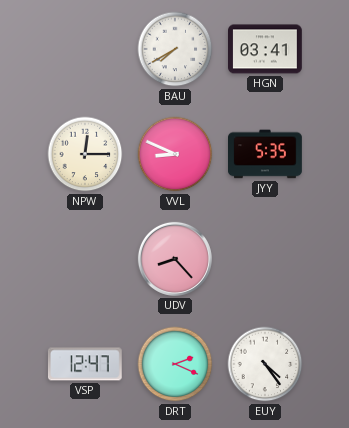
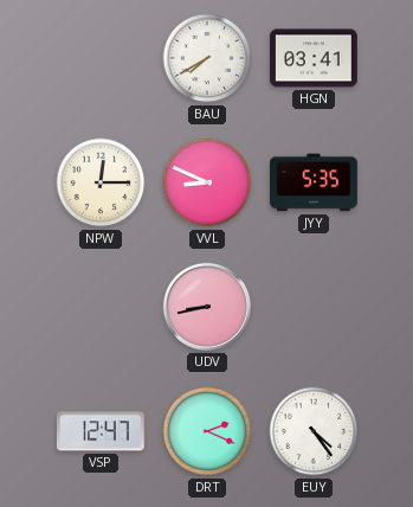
UDV: 8:23 -> 8:43 (207, 307)
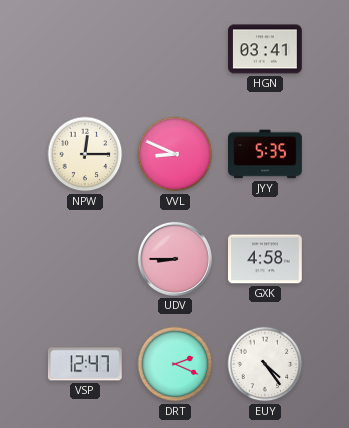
BAU: 7:40 -> none (207, 58)
UDV: 8:43 -> 8:45 (175, 259)
GXK: none -> 4:58 (266, 259)
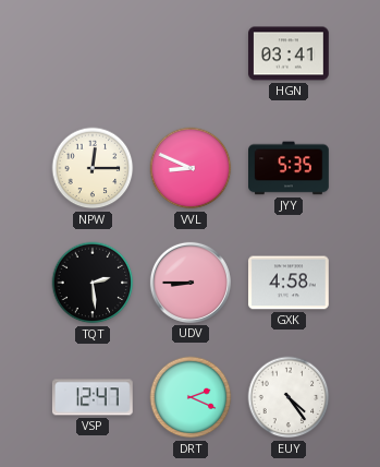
TQT: none -> 2:29 (93, 283)
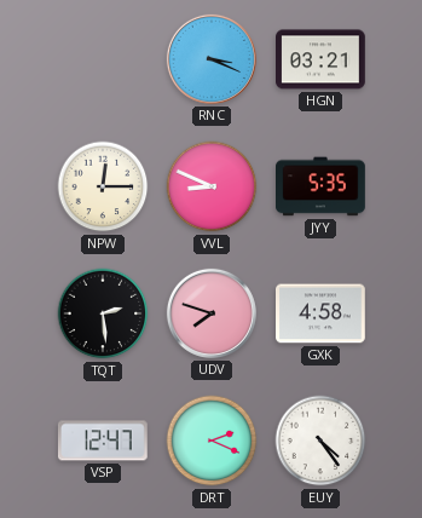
RNC: none -> 3:19 (212, 59)
HGN: 03:41 -> 03:21 (322, 59)
UDV: 8:45 -> 7:48 (212, 313)
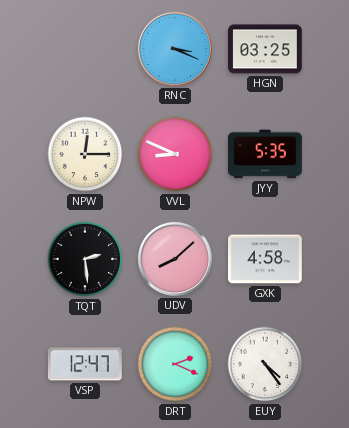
HGN: 03:21 -> 03:25 (266, 49)
UDV: 7:48 -> 8:08 (175, 259)
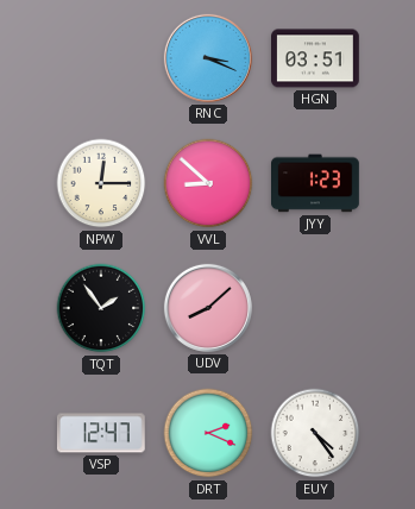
HGN: 03:25 -> 03:51 (316, 58)
VVL: 8:49 -> 8:52 (208, 183)
JYY: 5:35 -> 1:23 (315, 183)
TQT: 2:29 -> 1:54 (101, 308)
GXK: 4:58 -> none (266, 259)
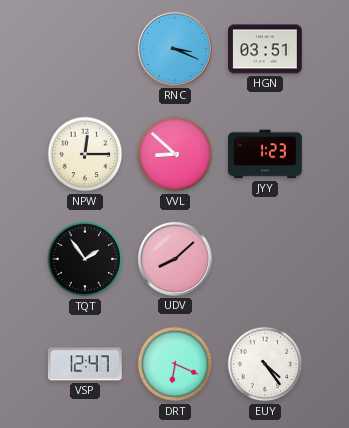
DRT: 2:19 -> 6:19 (175, 364)
